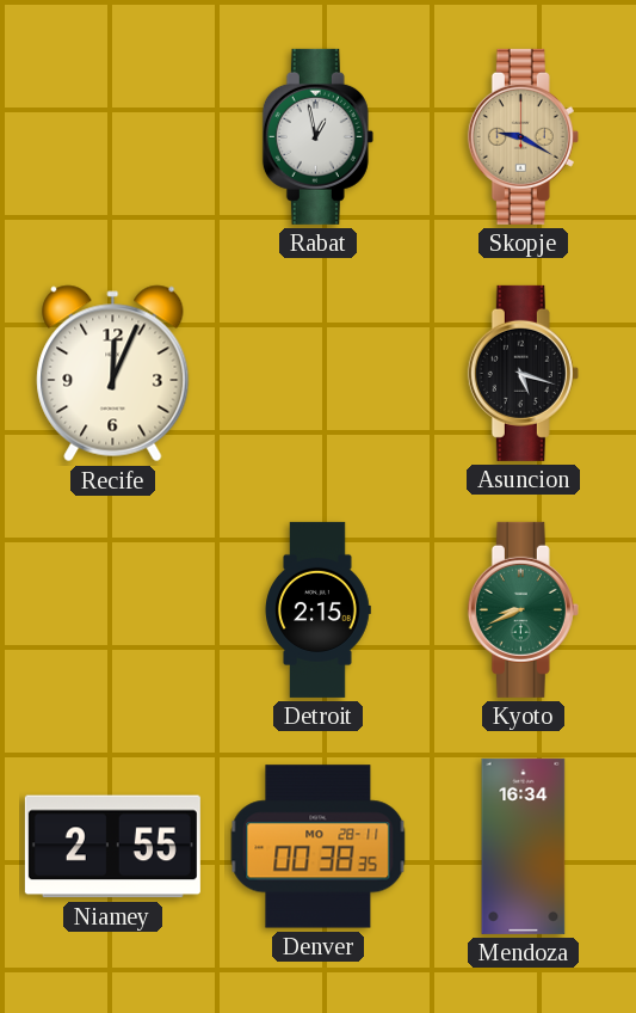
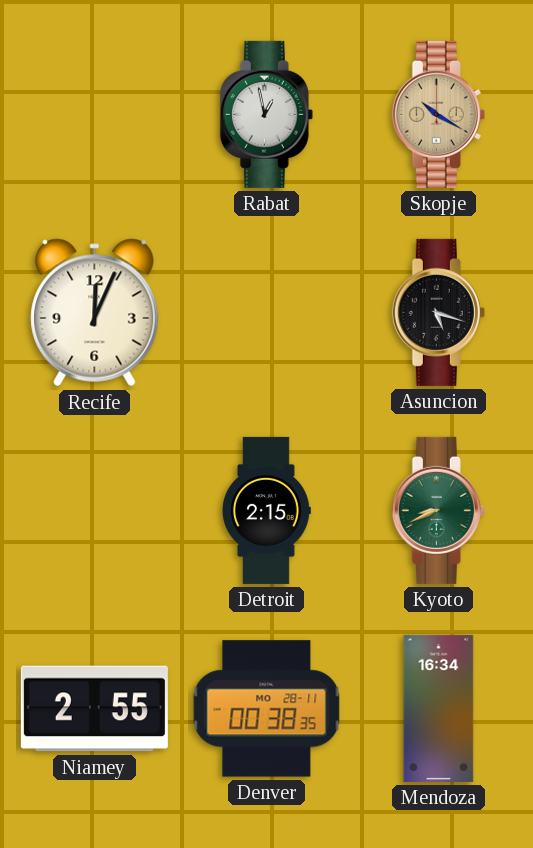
Skopje: 9:20 -> 10:20 (438, 114)
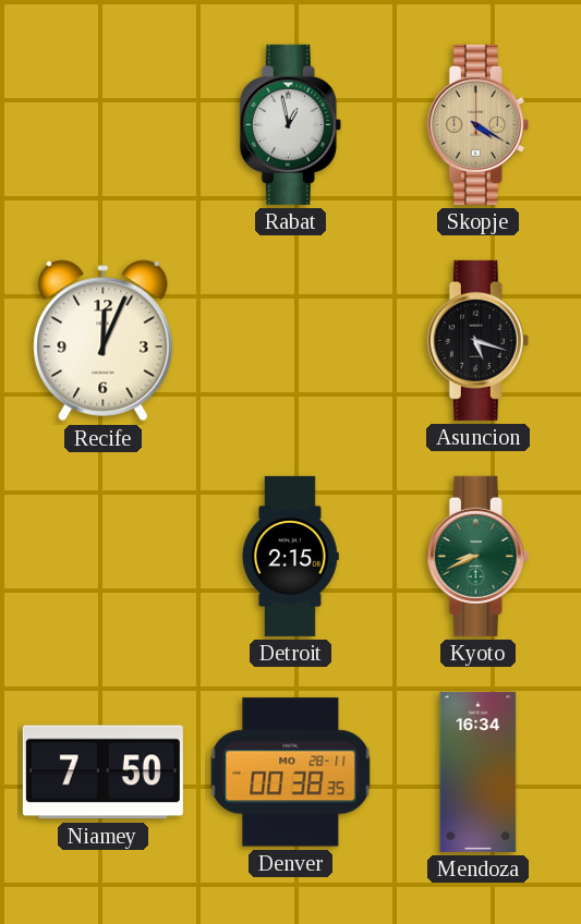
Skopje: 10:20 -> 4:20 (477, 124)
Niamey: 2:55 -> 7:50 (102, 773)
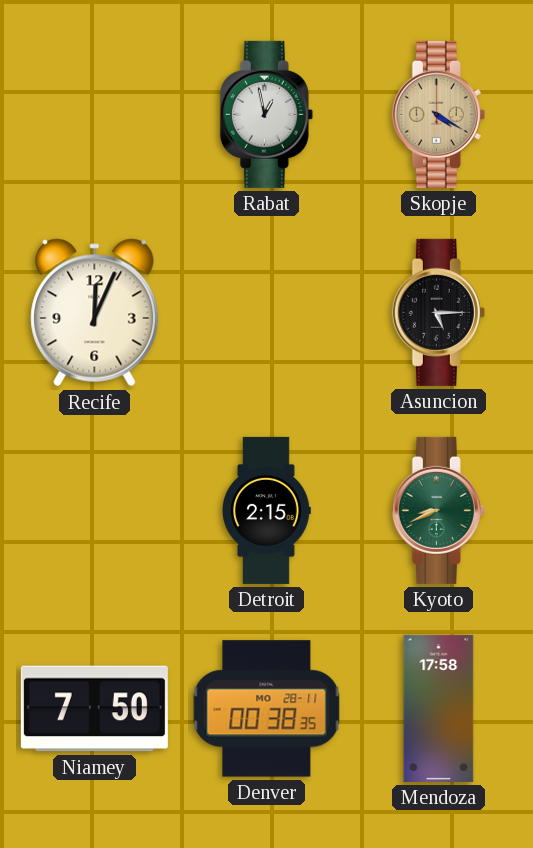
Asuncion: 5:18 -> 5:15 (438, 312)
Mendoza: 16:34 -> 17:58 (439, 708)
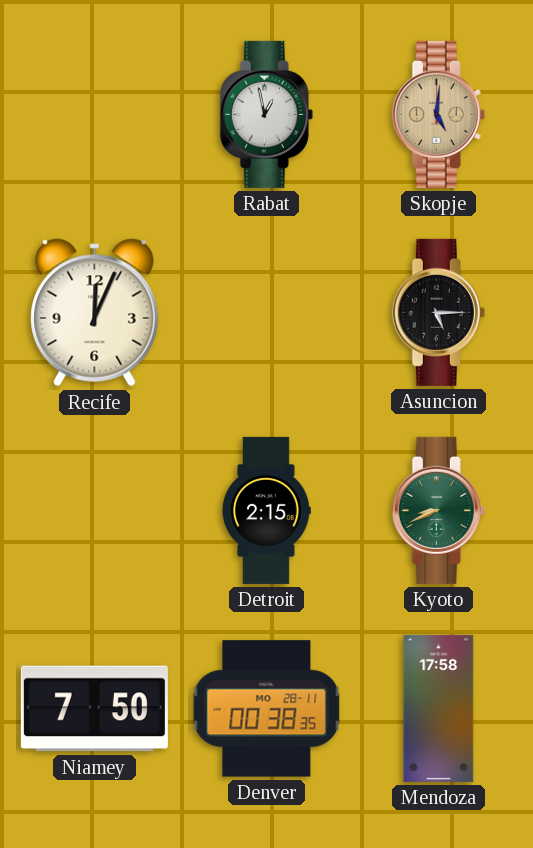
Skopje: 4:20 -> 5:01 (438, 114)
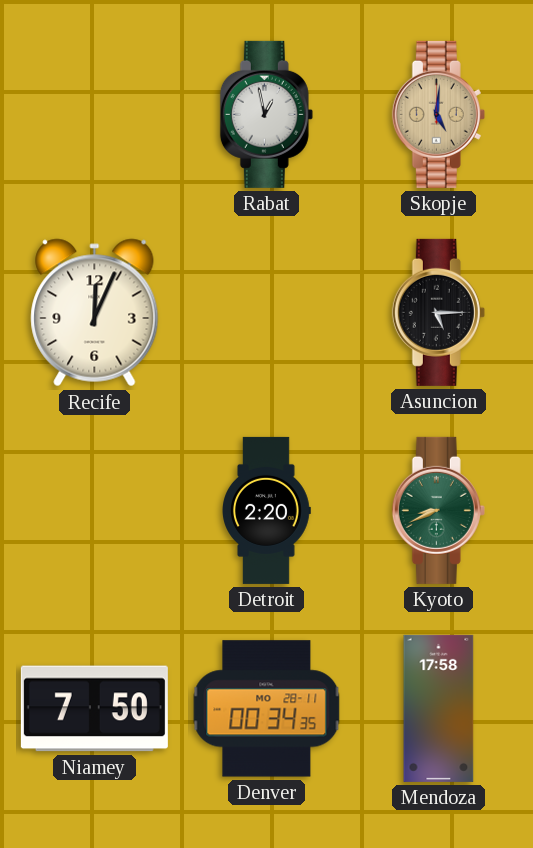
Detroit: 2:15 -> 2:20 (267, 510)
Denver: 00:38 -> 00:34 (267, 709)
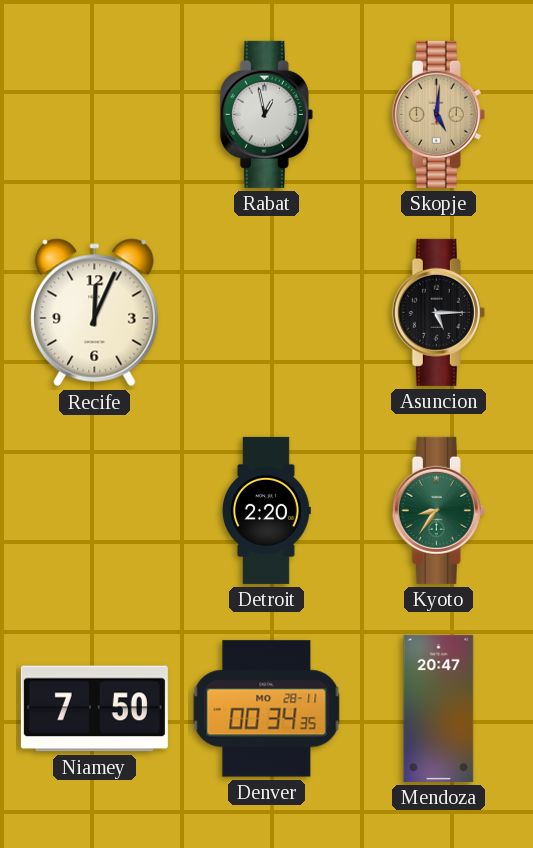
Kyoto: 8:41 -> 8:36 (438, 510)
Mendoza: 17:58 -> 20:47 (439, 708)
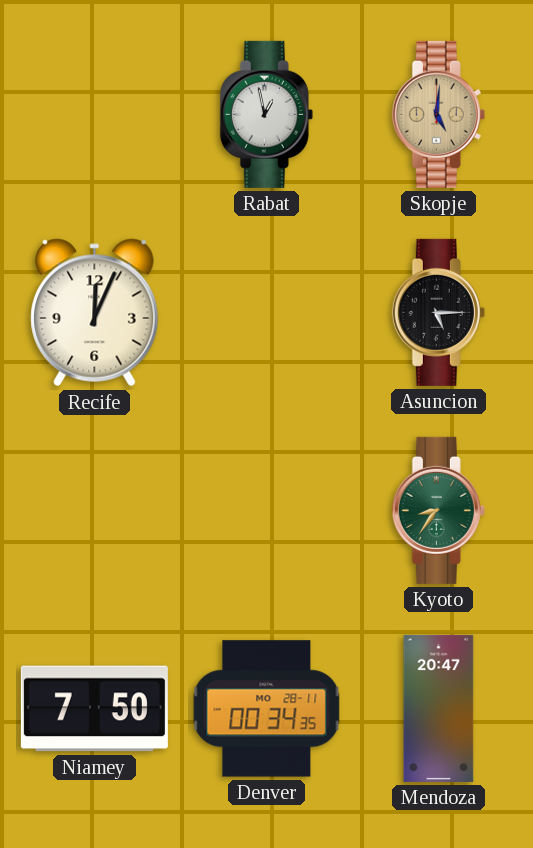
Detroit: 2:20 -> none (267, 510)
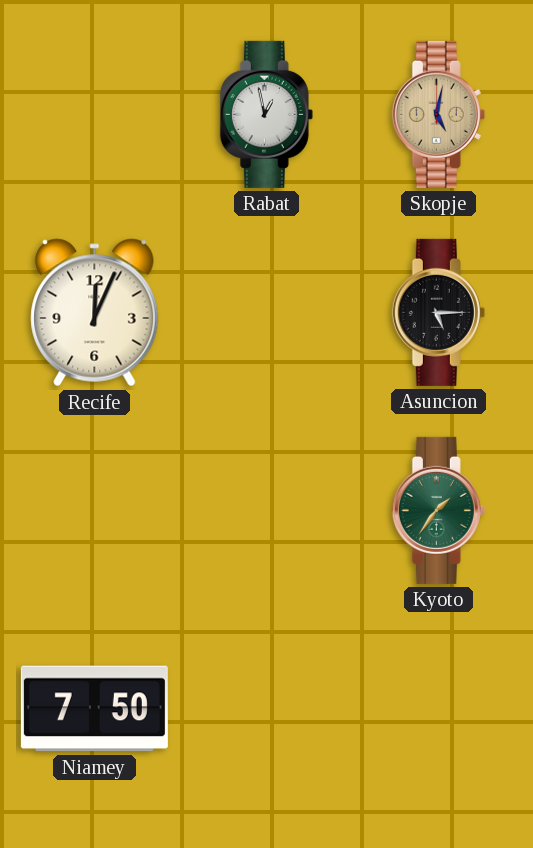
Skopje: 5:01 -> 5:02 (438, 114)
Kyoto: 8:36 -> 1:36 (438, 510)
Denver: 00:34 -> none (267, 709)
Mendoza: 20:47 -> none (439, 708)
